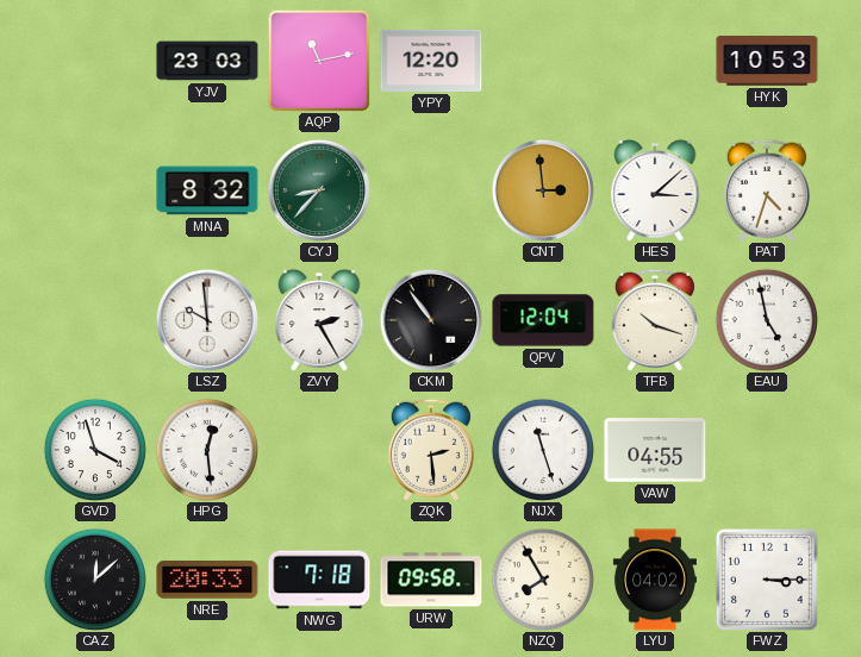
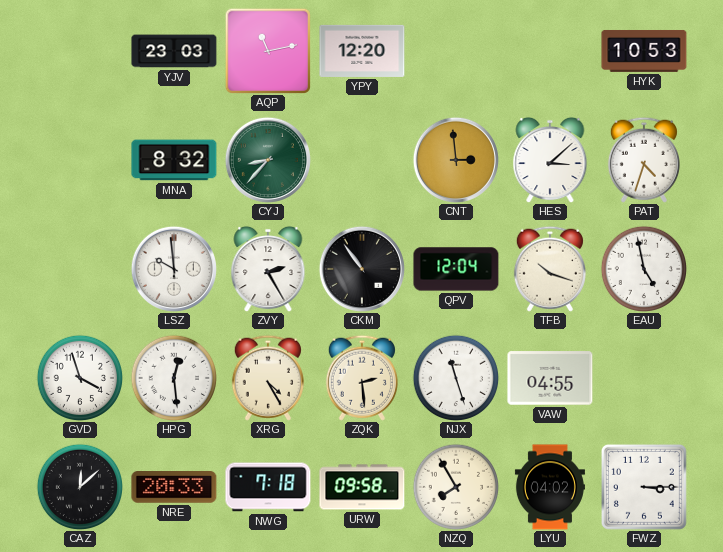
XRG: none -> 4:25 (268, 378)
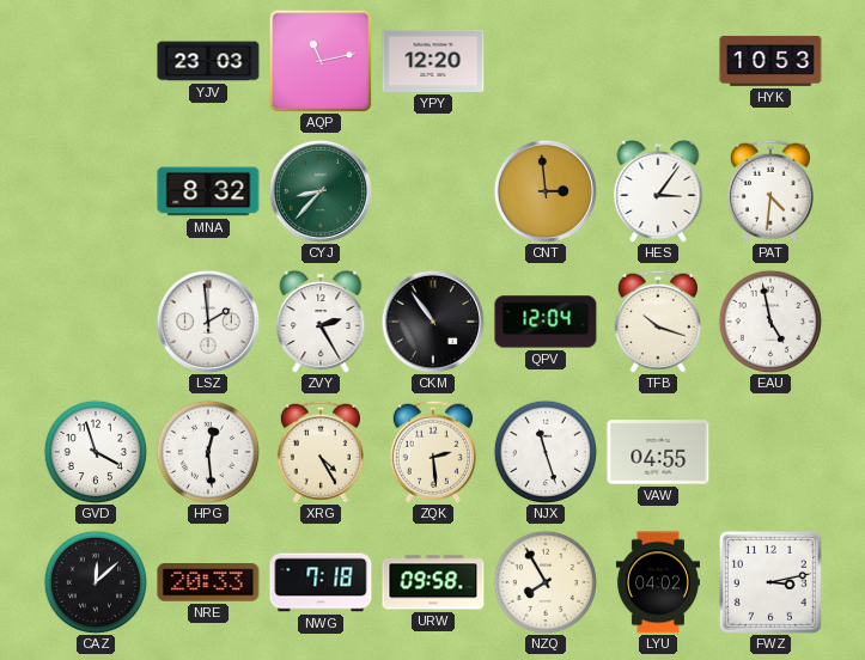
HES: 3:08 -> 3:06 (658, 191)
PAT: 4:33 -> 4:31 (770, 191)
LSZ: 9:59 -> 1:59 (208, 322)
FWZ: 3:15 -> 3:13 (770, 582)
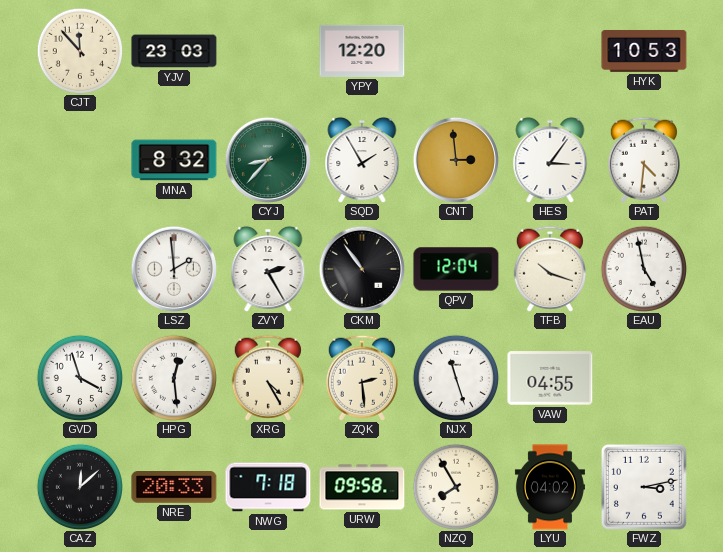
CJT: none -> 11:53 (79, 50)
AQP: 11:13 -> none (319, 60)
SQD: none -> 1:55 (362, 160)
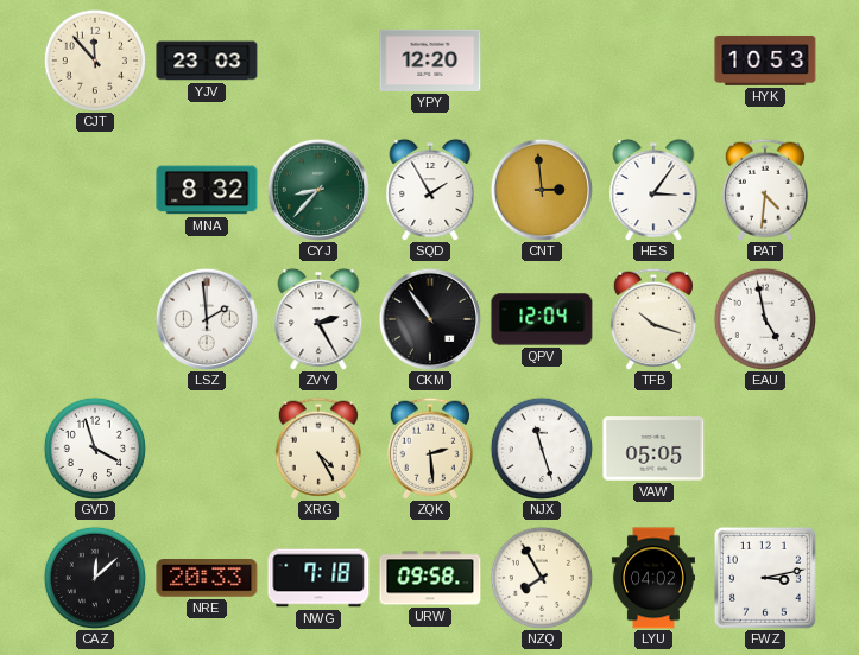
HPG: 12:29 -> none (173, 377)
VAW: 04:55 -> 05:05 (653, 449)
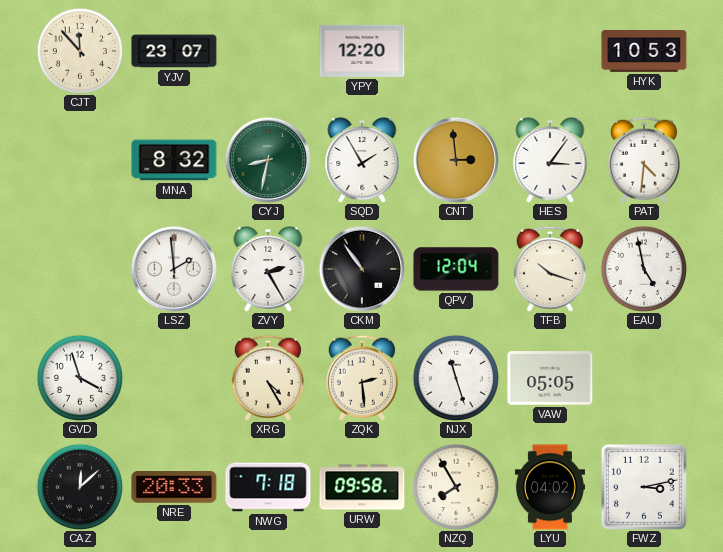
YJV: 23:03 -> 23:07 (174, 51)
CYJ: 8:37 -> 8:32 (268, 160)
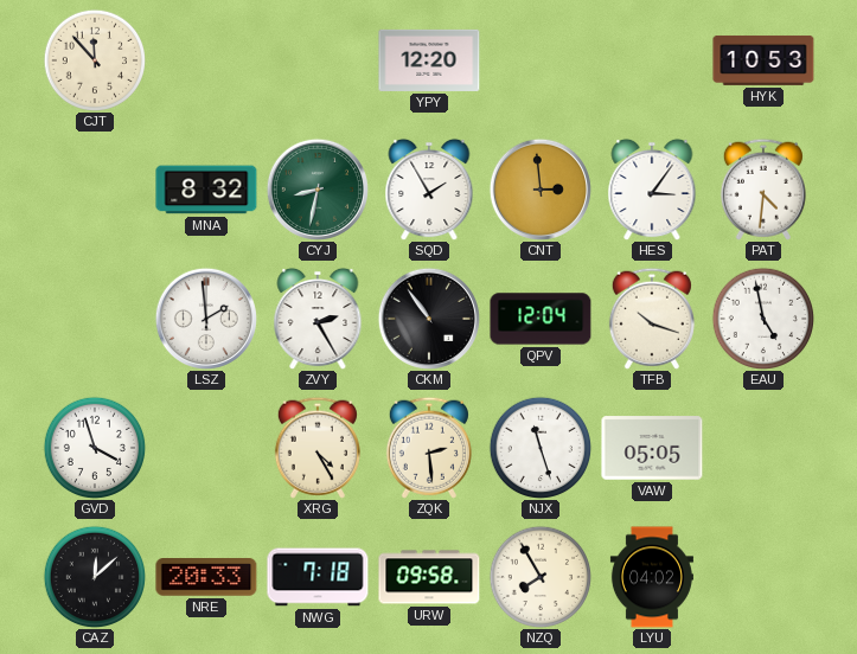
YJV: 23:07 -> none (174, 51)
FWZ: 3:13 -> none (644, 487)
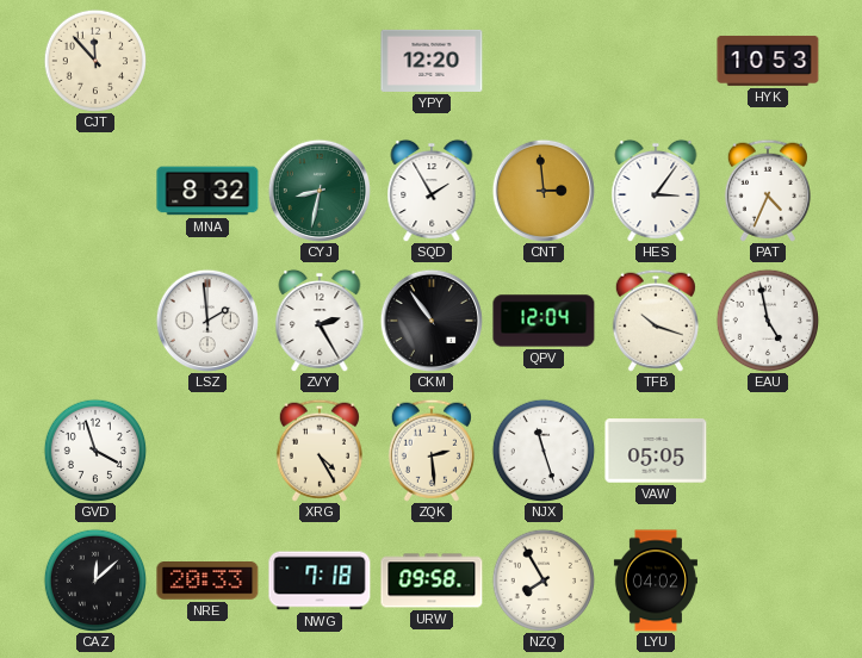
PAT: 4:31 -> 4:34 (768, 191)
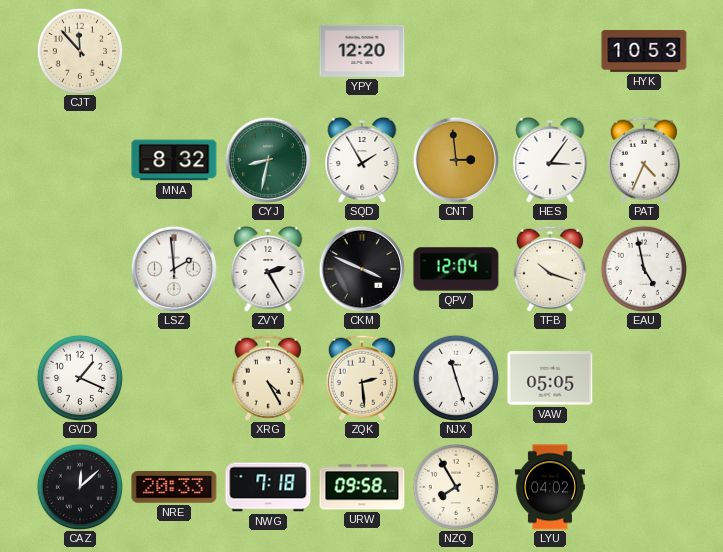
CKM: 10:54 -> 3:49 (362, 269)
GVD: 3:57 -> 1:19 (79, 377)
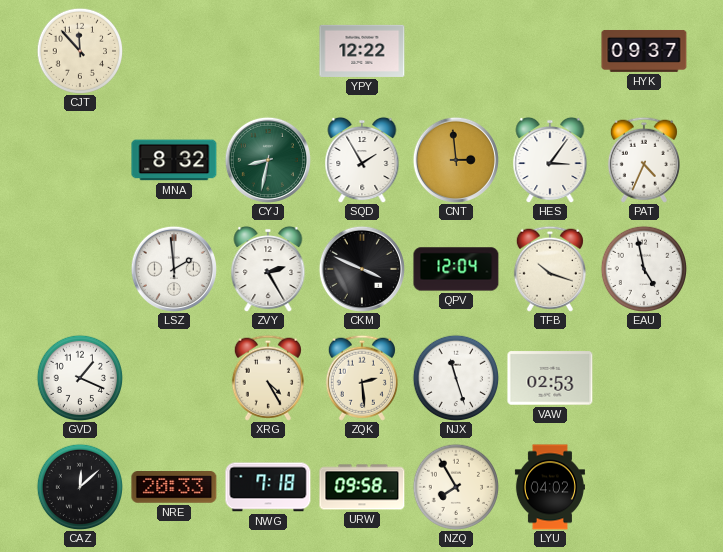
YPY: 12:20 -> 12:22 (362, 51)
HYK: 10:53 -> 09:37 (644, 51)
VAW: 05:05 -> 02:53 (550, 378)
